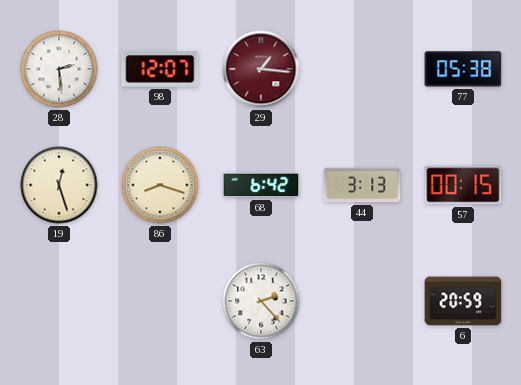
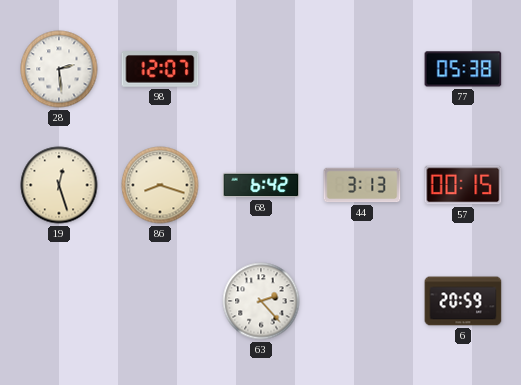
29: 1:16 -> none (261, 69)
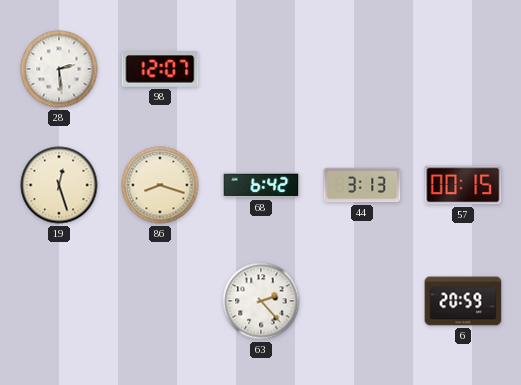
77: 05:38 -> none (463, 69)
